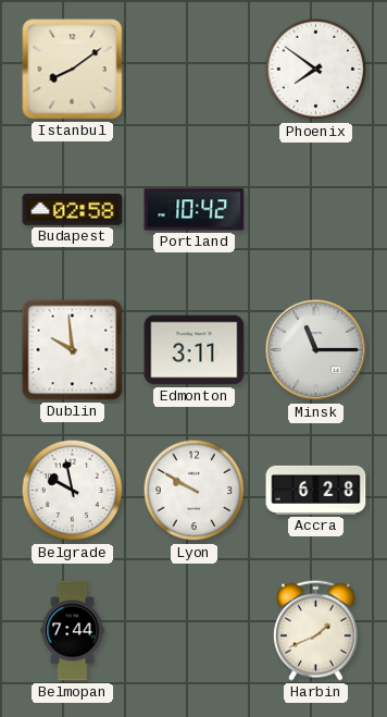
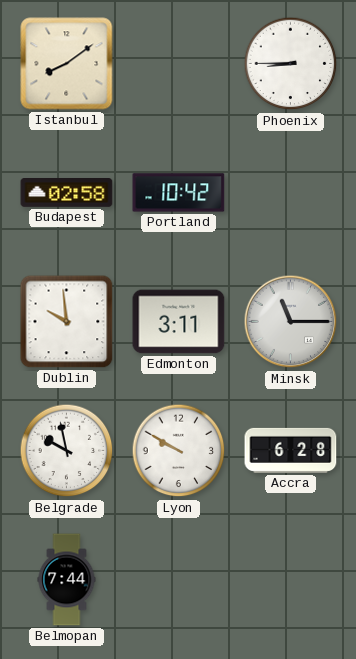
Phoenix: 7:51 -> 8:45 (291, 64)
Harbin: 1:41 -> none (315, 630)
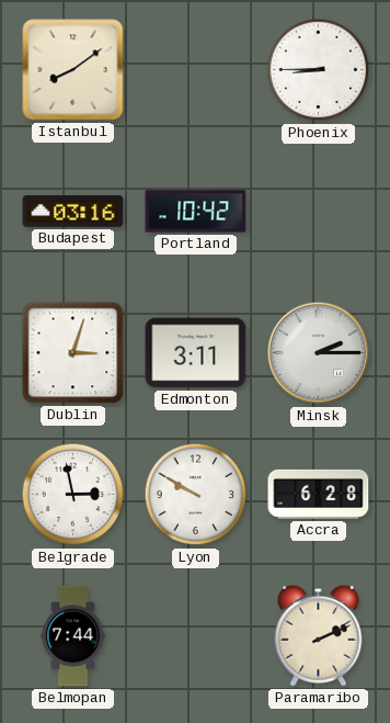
Budapest: 02:58 -> 03:16 (73, 212)
Dublin: 9:59 -> 3:03 (73, 353)
Minsk: 11:15 -> 2:15 (319, 353)
Belgrade: 9:58 -> 2:58 (73, 495)
Paramaribo: none -> 2:11 (319, 635)
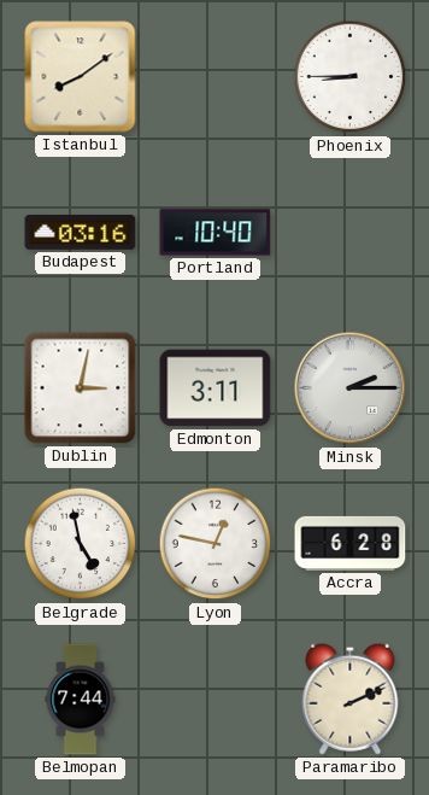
Portland: 10:42 -> 10:40 (216, 233)
Dublin: 3:03 -> 3:02 (81, 388)
Belgrade: 2:58 -> 4:58 (81, 544)
Lyon: 9:50 -> 12:47 (216, 544)
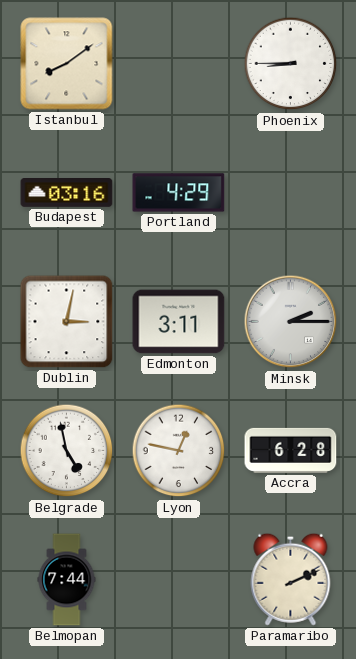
Portland: 10:40 -> 4:29 (179, 193)
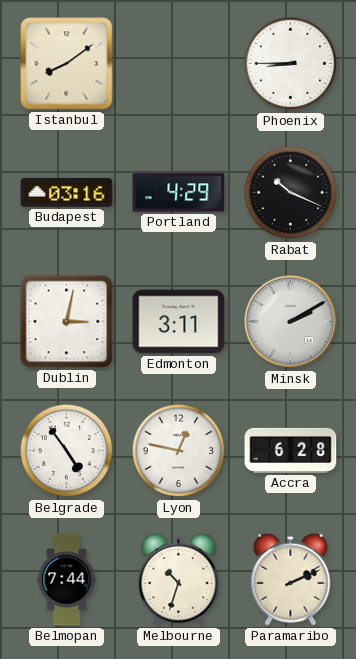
Rabat: none -> 10:19 (291, 193)
Minsk: 2:15 -> 2:10 (291, 322)
Belgrade: 4:58 -> 4:54 (67, 451)
Melbourne: none -> 10:33 (179, 579)
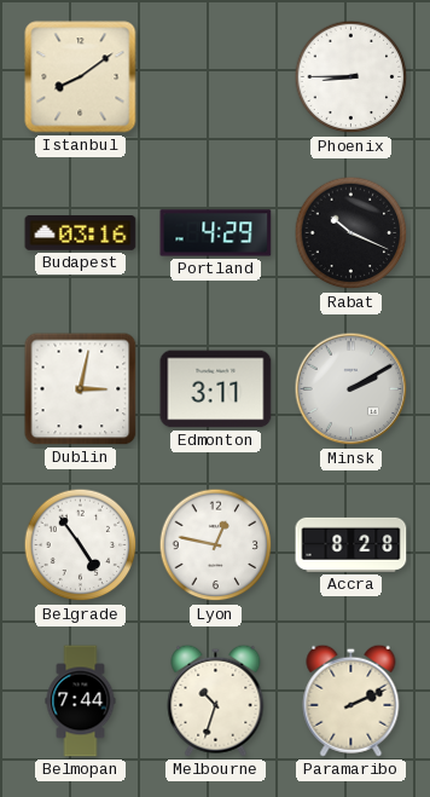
Accra: 6:28 -> 8:28 (351, 544)
